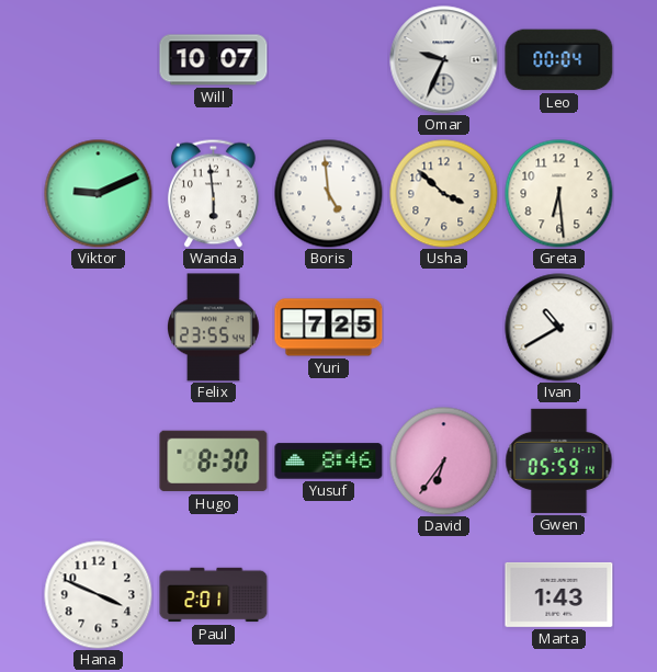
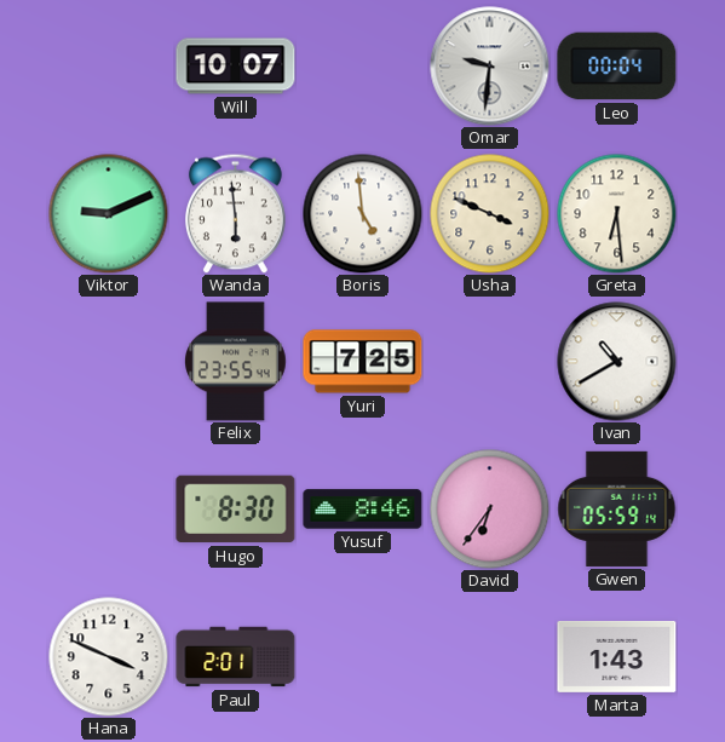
Omar: 9:34 -> 9:31 (490, 67)
Usha: 3:52 -> 3:49 (490, 214)
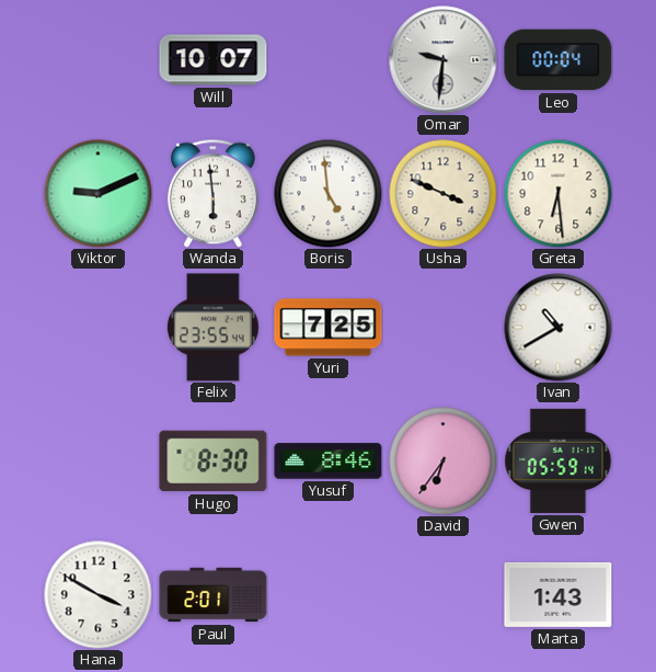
Hana: 3:49 -> 3:50 (99, 595)
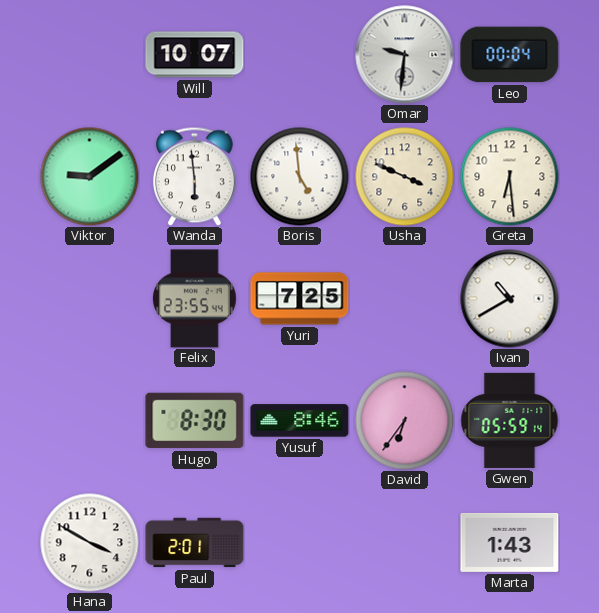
Viktor: 9:11 -> 9:09 (90, 177)
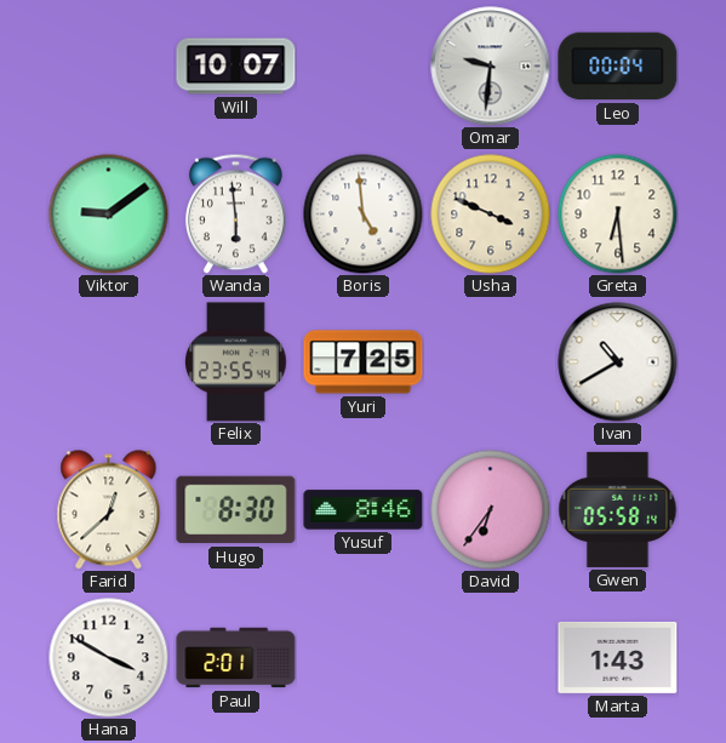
Farid: none -> 12:38 (109, 510)
Gwen: 05:59 -> 05:58 (618, 509)
